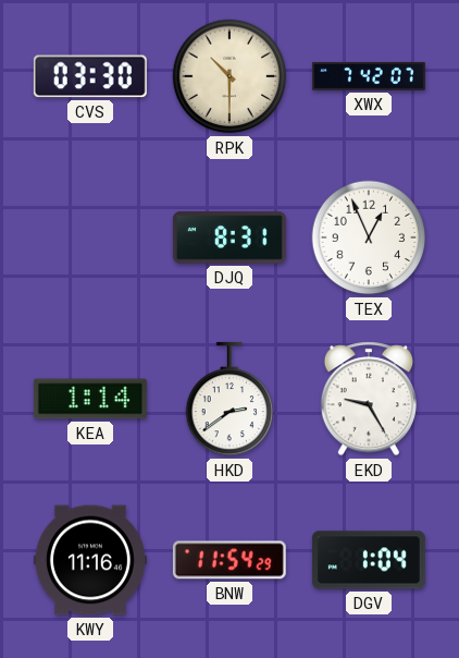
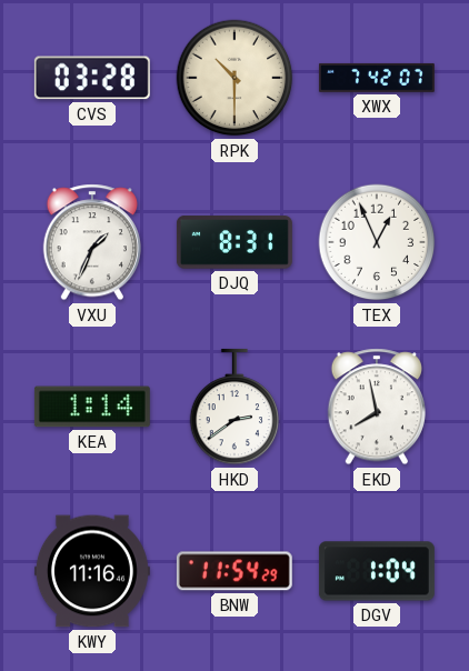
CVS: 03:30 -> 03:28 (92, 78)
VXU: none -> 1:34 (92, 242)
EKD: 9:25 -> 7:58 (377, 407)
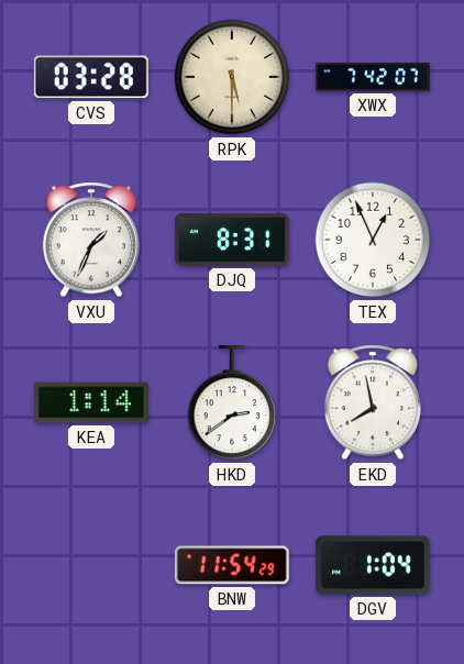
RPK: 10:30 -> 5:30 (232, 77)
KWY: 11:16 -> none (92, 571)
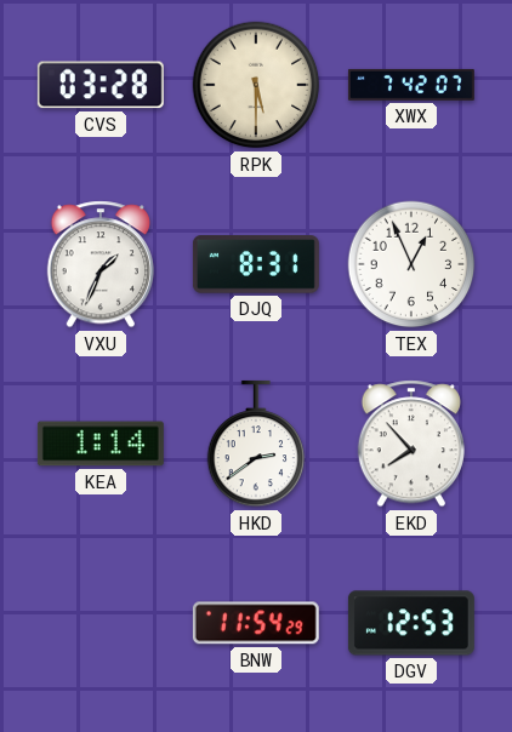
EKD: 7:58 -> 7:53 (411, 444)
DGV: 1:04 -> 12:53 (411, 623)
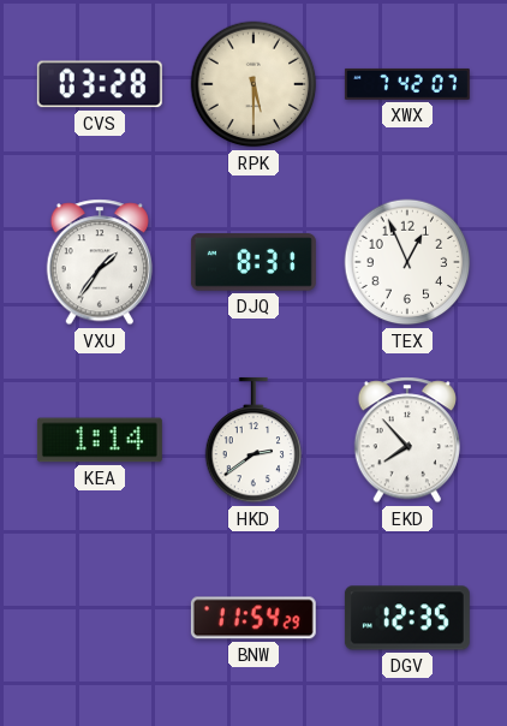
VXU: 1:34 -> 1:36 (100, 262)
DGV: 12:53 -> 12:35 (407, 618)
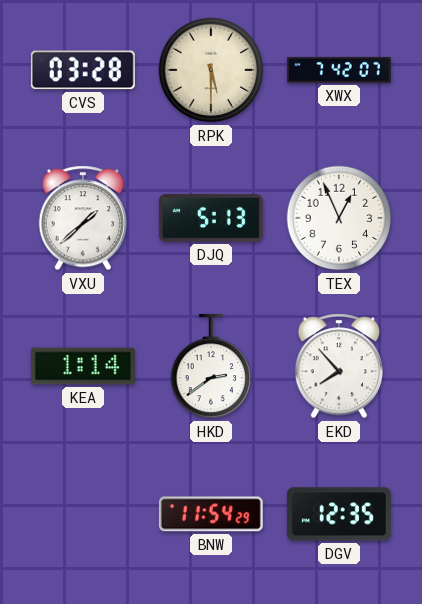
VXU: 1:36 -> 1:38 (83, 218)
DJQ: 8:31 -> 5:13 (211, 218)
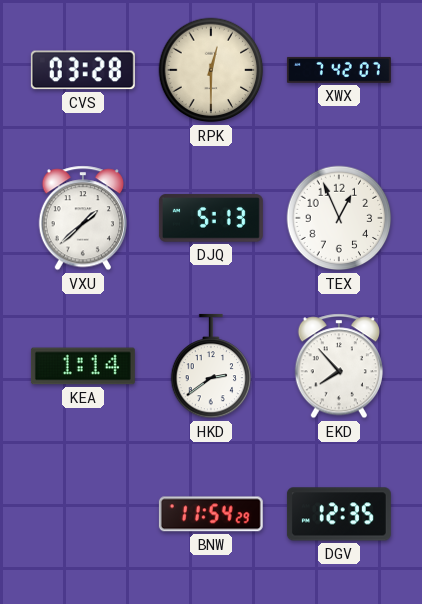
RPK: 5:30 -> 12:30 (211, 70)
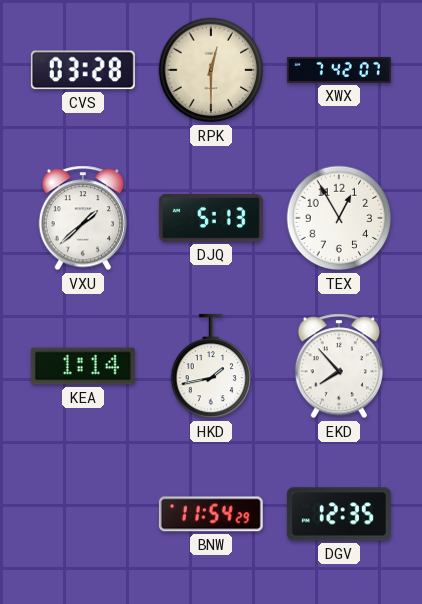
TEX: 12:56 -> 12:55 (339, 218)
HKD: 2:39 -> 1:43 (211, 366)
